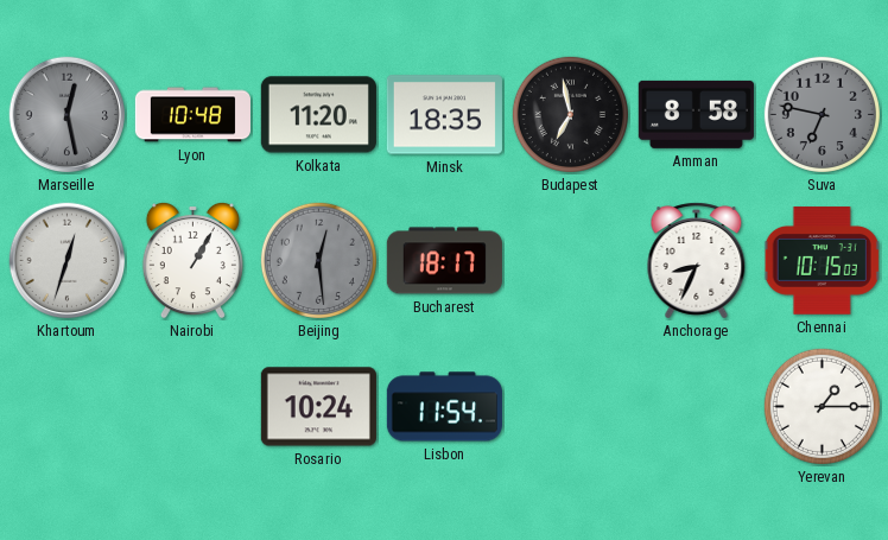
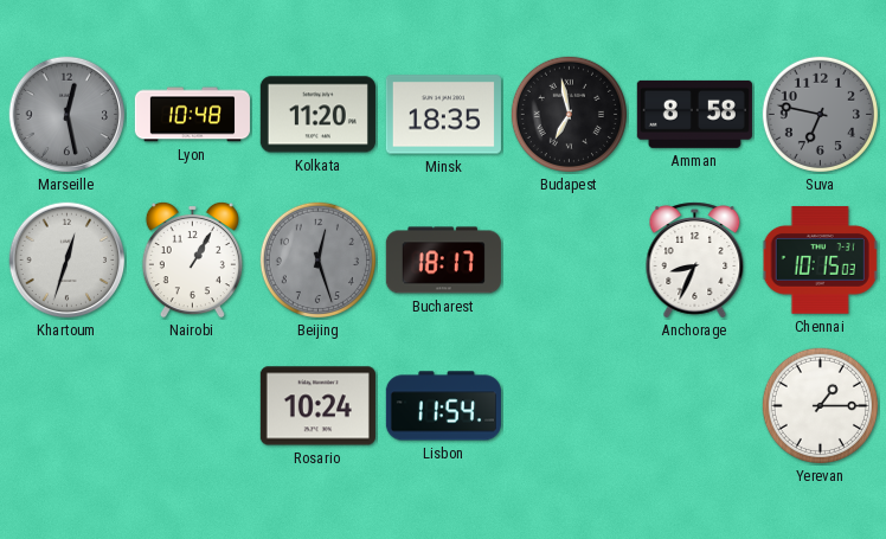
Beijing: 12:29 -> 12:27 (317, 259)
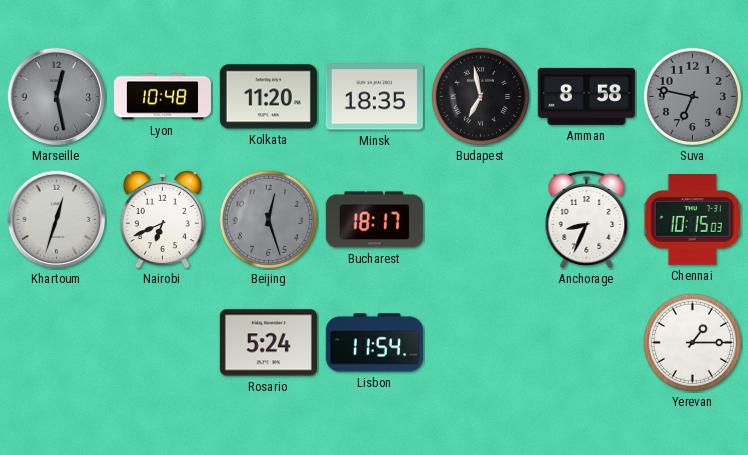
Nairobi: 1:05 -> 6:41 (162, 219)
Rosario: 10:24 -> 5:24 (268, 343)
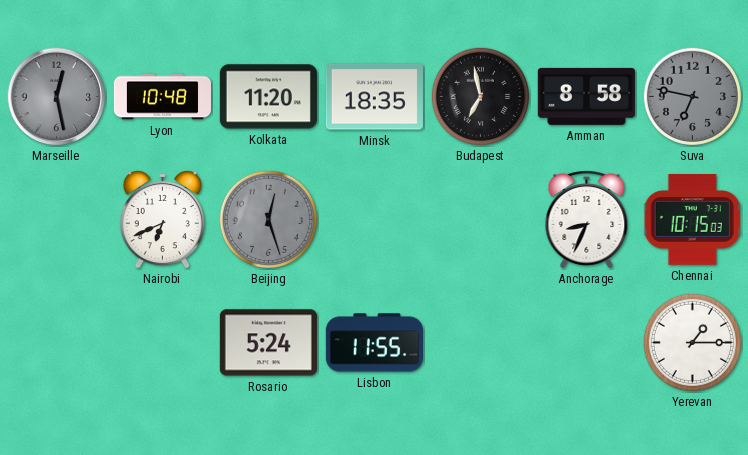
Khartoum: 12:33 -> none (57, 220)
Bucharest: 18:17 -> none (374, 220)
Lisbon: 11:54 -> 11:55 (374, 343)
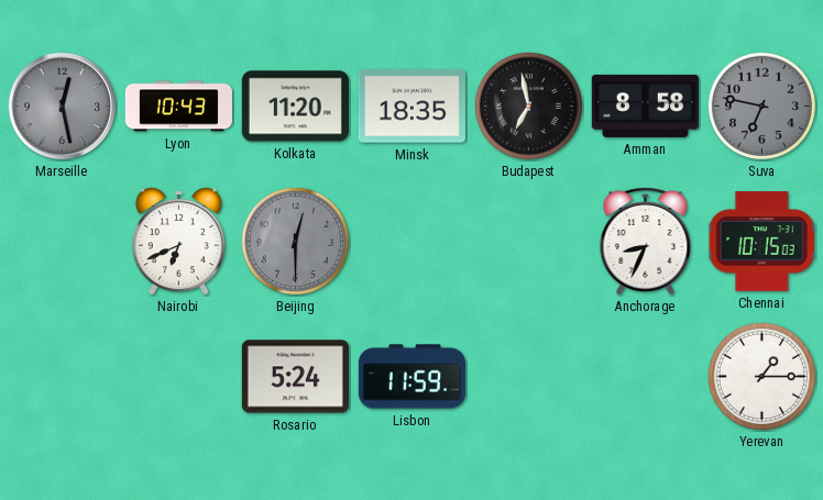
Lyon: 10:48 -> 10:43 (178, 107)
Beijing: 12:27 -> 12:30 (295, 241)
Lisbon: 11:55 -> 11:59 (411, 377)
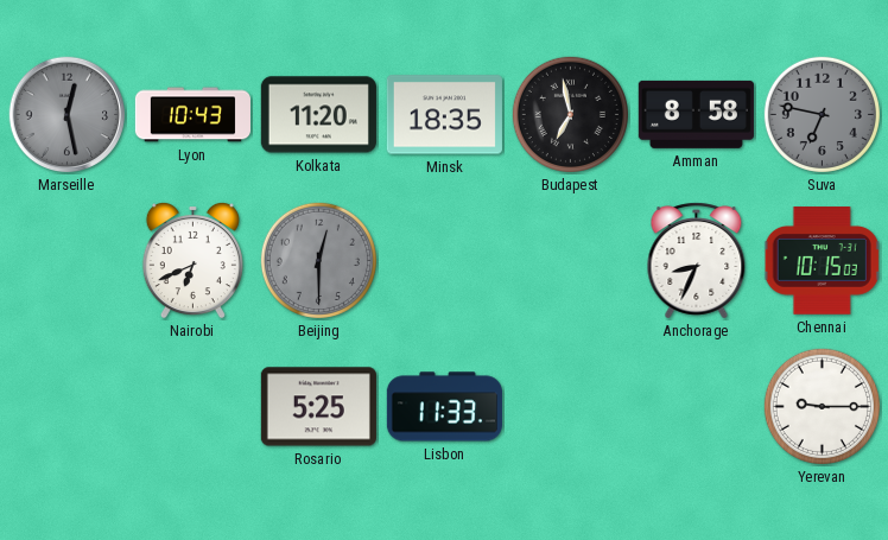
Rosario: 5:24 -> 5:25 (318, 407)
Lisbon: 11:59 -> 11:33 (444, 407)
Yerevan: 1:15 -> 9:15 (822, 406)
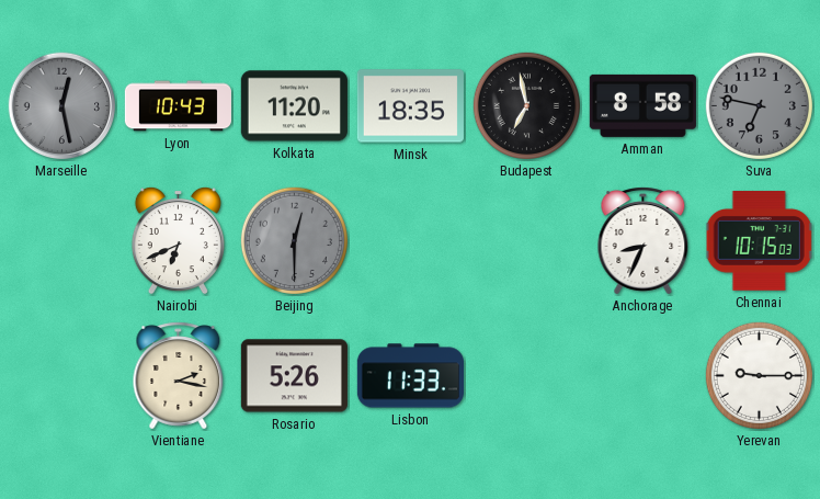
Vientiane: none -> 2:17 (179, 376)
Rosario: 5:25 -> 5:26 (294, 376)
